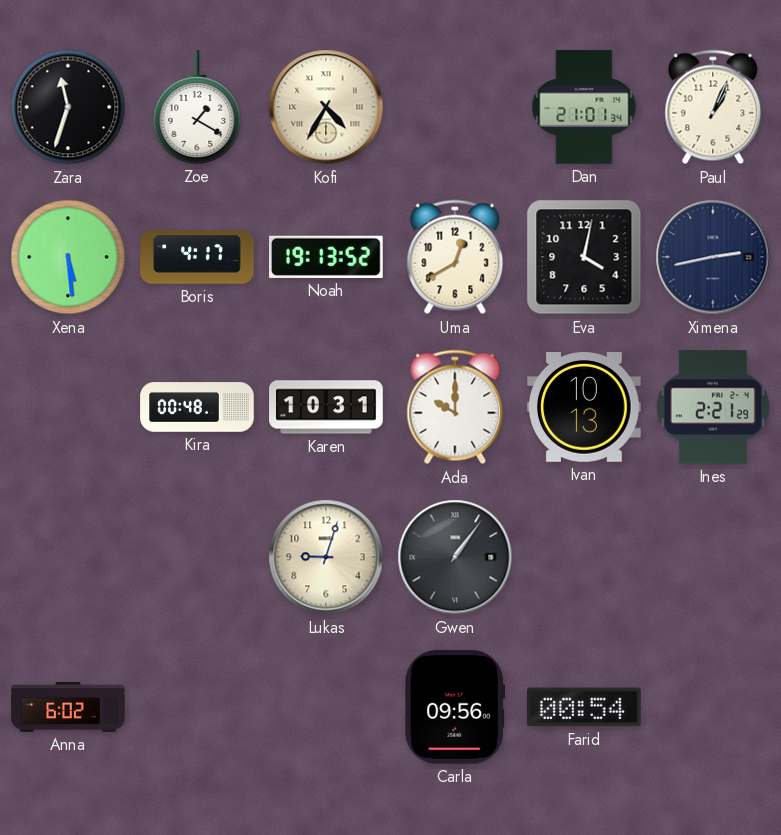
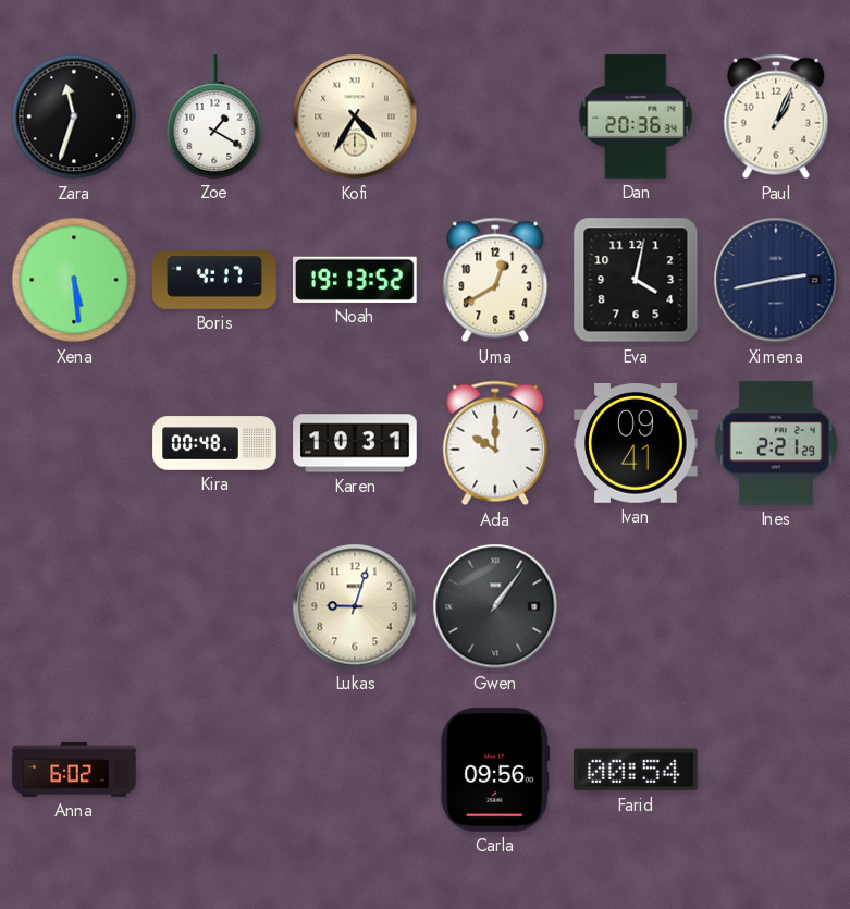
Dan: 21:01 -> 20:36 (636, 116)
Ivan: 10:13 -> 09:41 (636, 444)
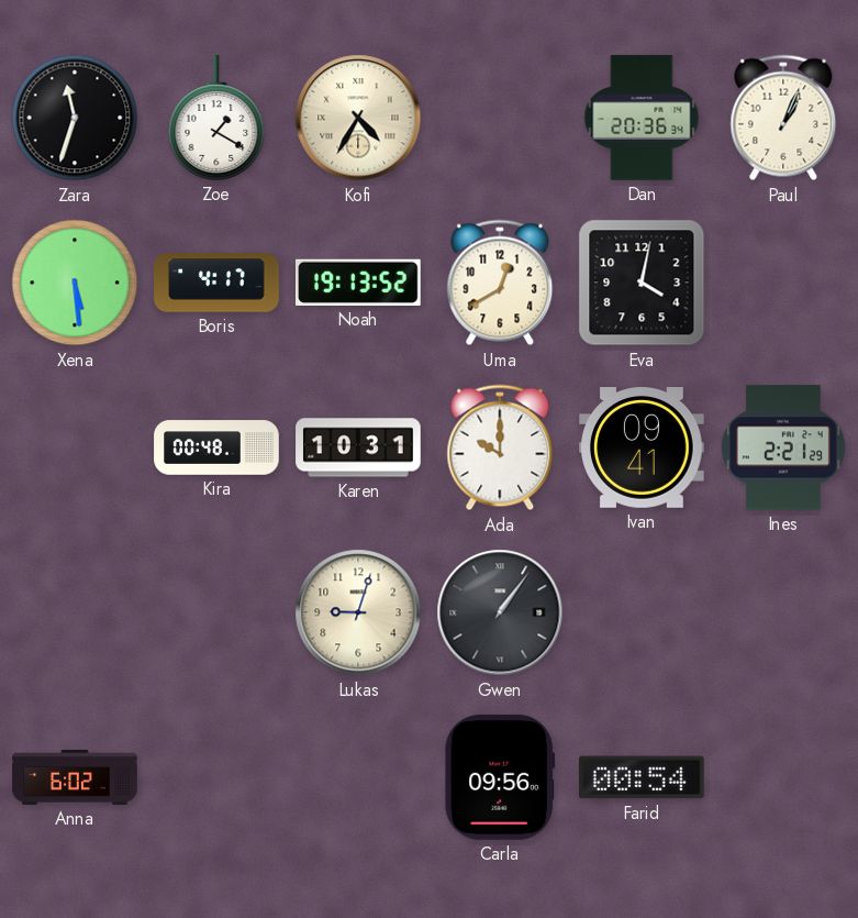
Ximena: 2:43 -> none (776, 280)
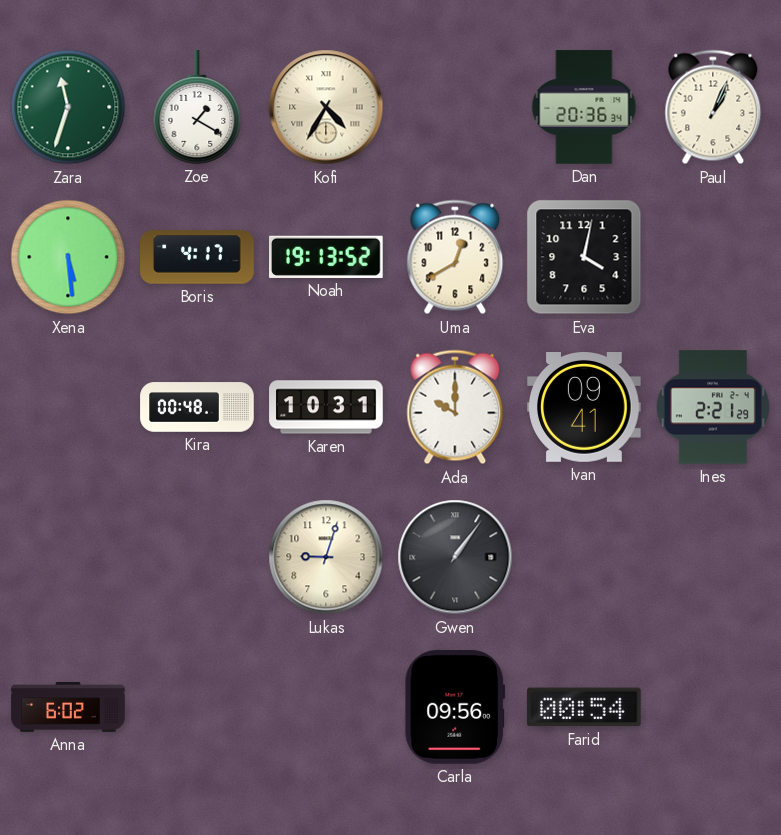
Zara dial: black -> green (68, 107)
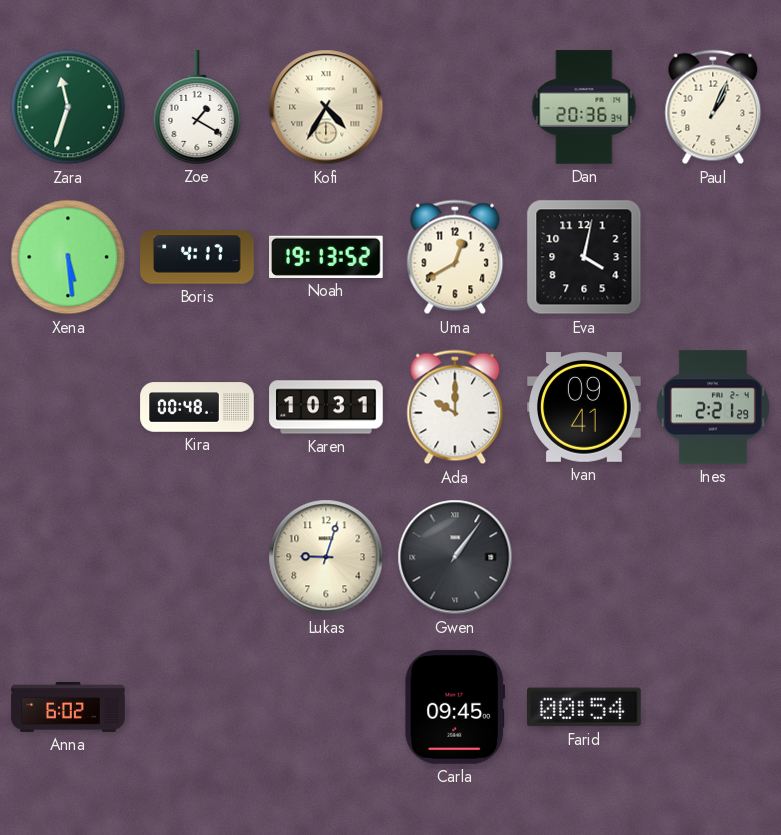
Carla: 09:56 -> 09:45 (455, 707)
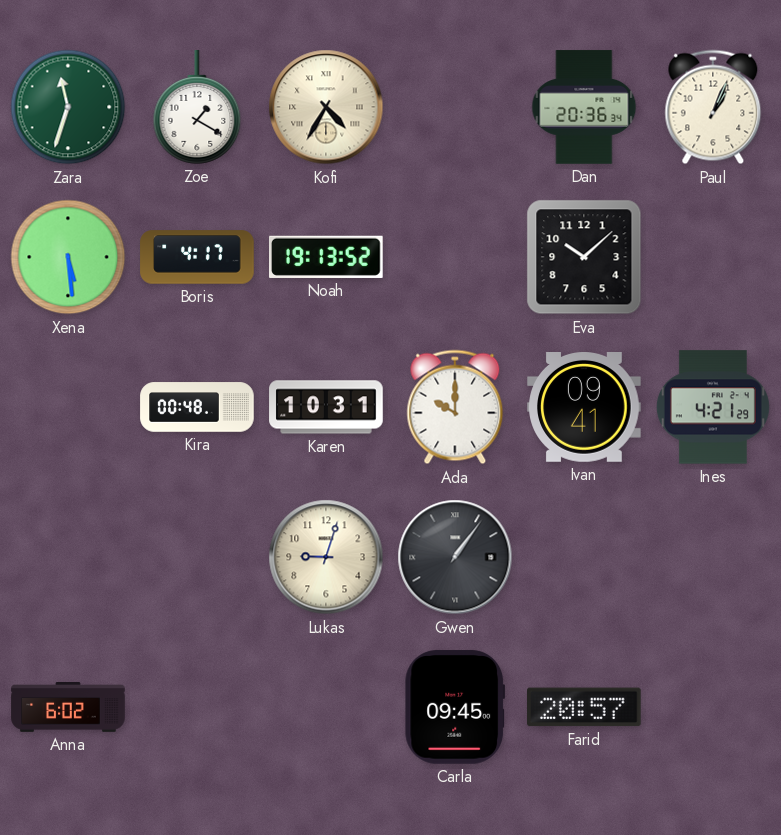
Uma: 12:40 -> none (455, 257)
Eva: 4:02 -> 10:08 (584, 257)
Ines: 2:21 -> 4:21 (713, 407)
Farid: 00:54 -> 20:57 (585, 707)
